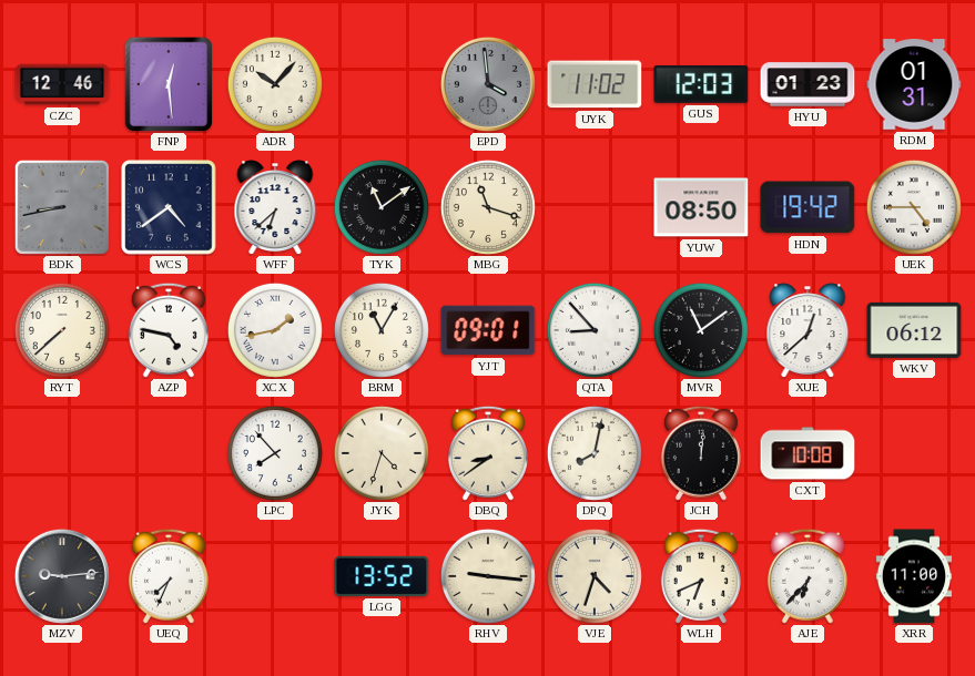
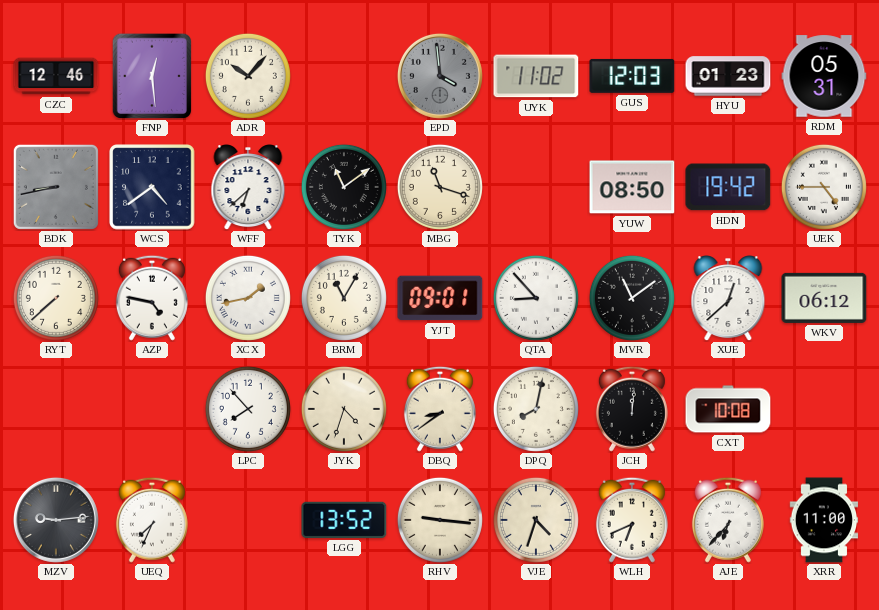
RDM: 01:31 -> 05:31 (824, 76)
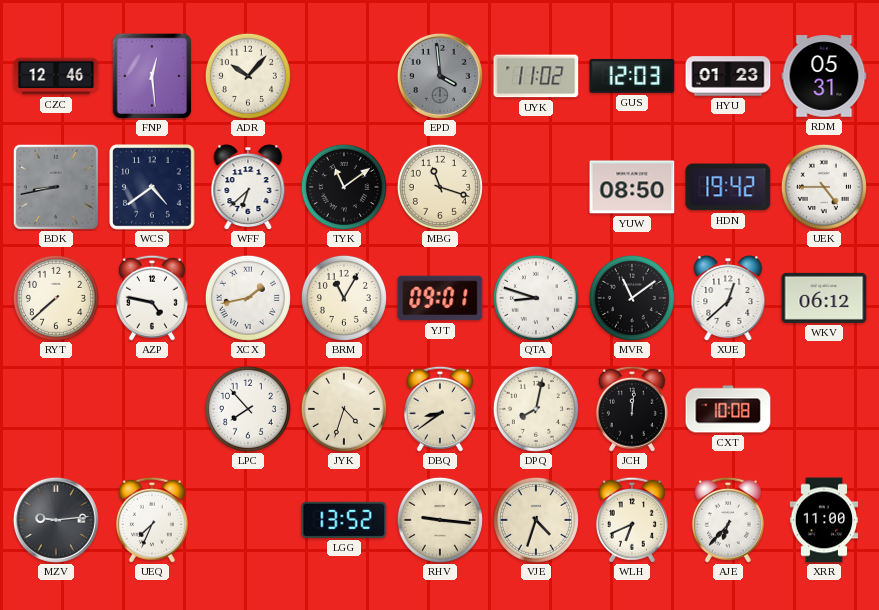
QTA: 8:53 -> 8:48 (536, 298)
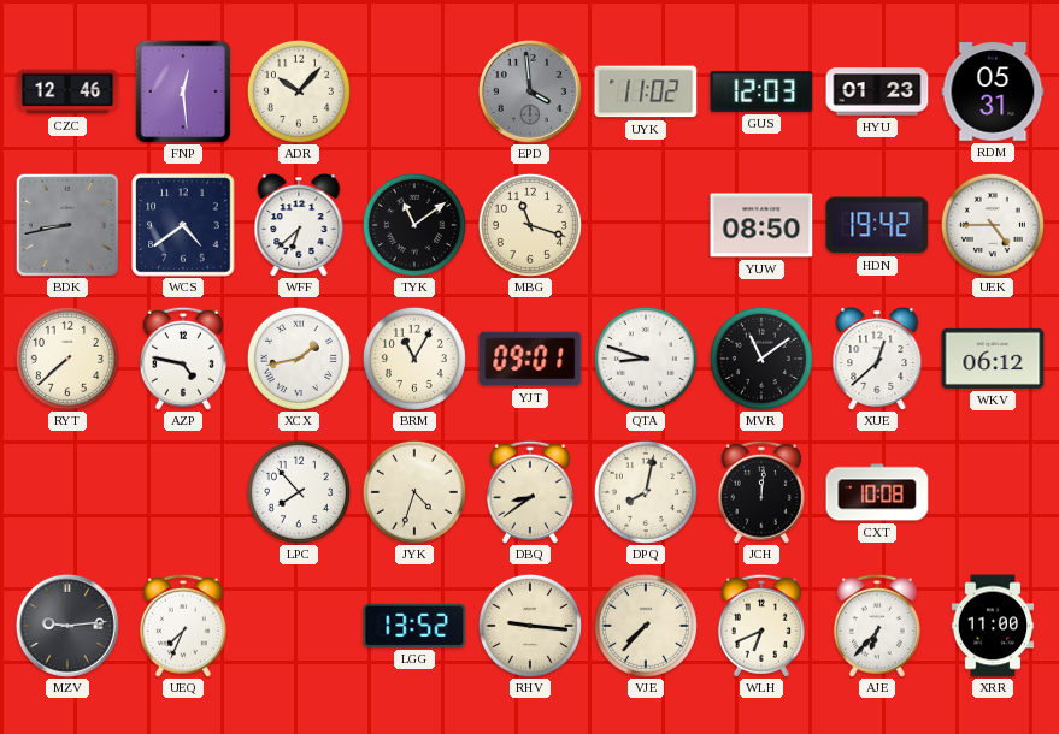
VJE: 4:33 -> 7:37 (646, 626)
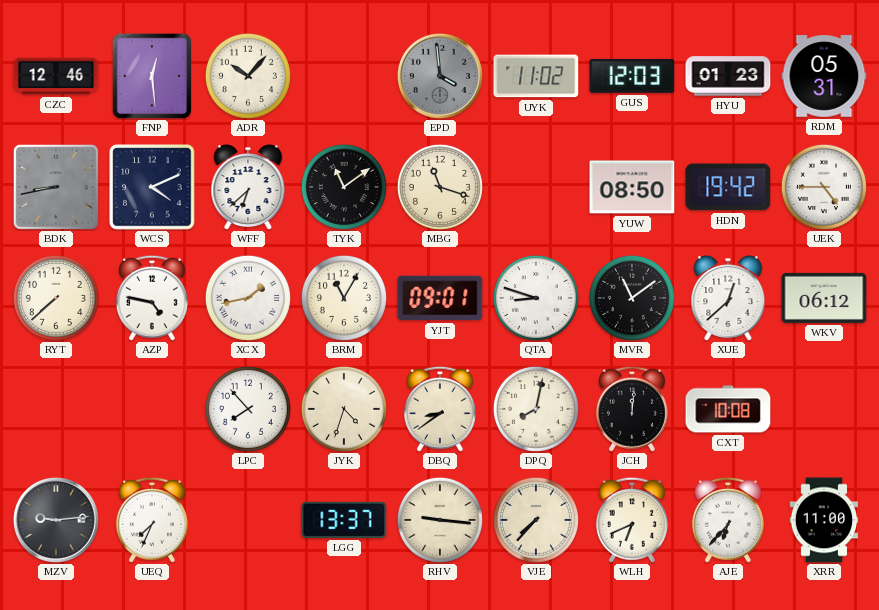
WCS: 4:39 -> 4:11 (152, 187)
LGG: 13:52 -> 13:37 (344, 520)
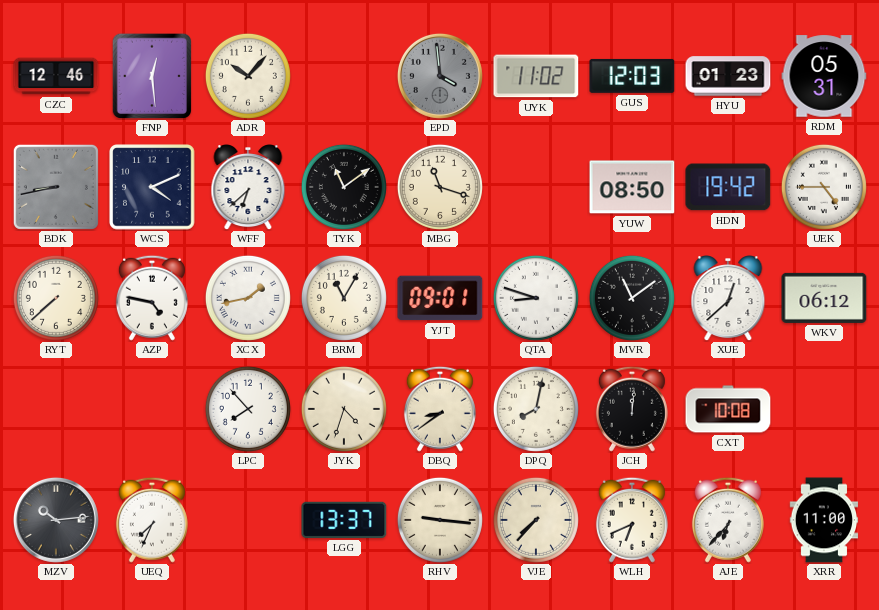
MZV: 9:14 -> 10:14 (56, 520)
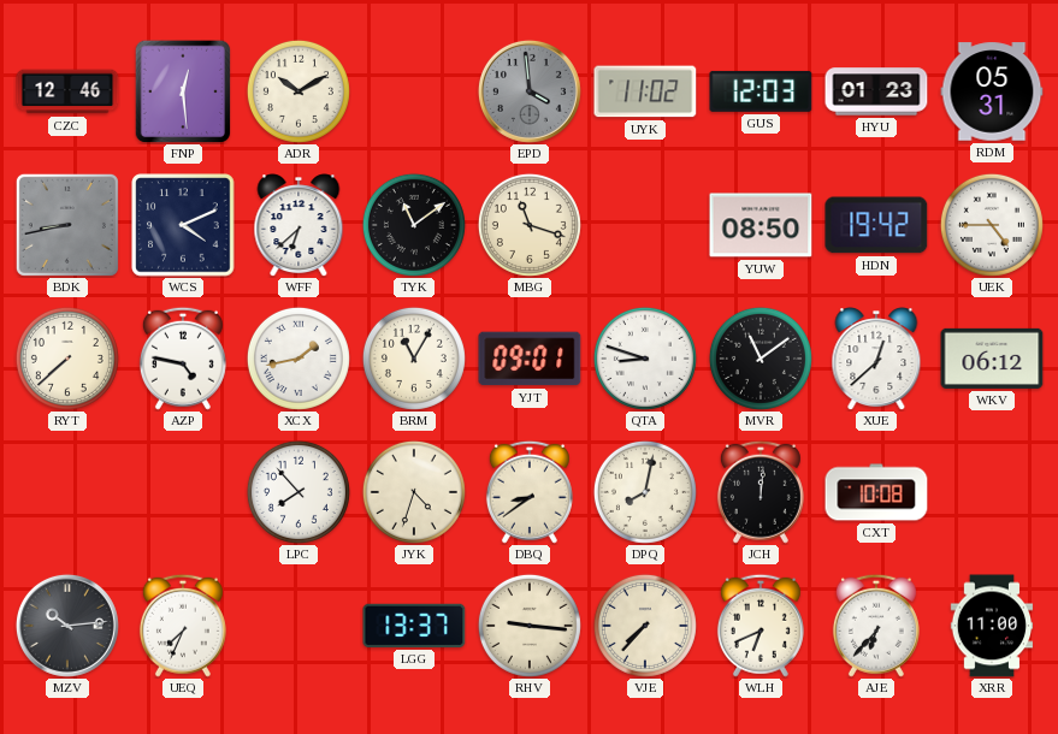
ADR: 10:07 -> 10:10 (299, 91)
